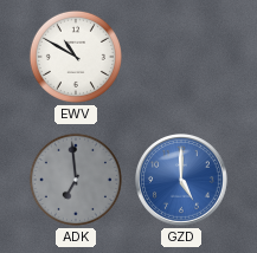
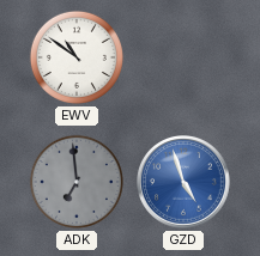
EWV: 10:50 -> 10:51 (77, 57)
GZD: 5:00 -> 4:57 (185, 183)
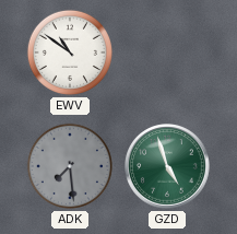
ADK: 6:59 -> 7:29 (70, 166)
GZD dial: blue -> green (168, 167)
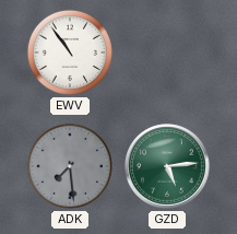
EWV: 10:51 -> 10:54 (70, 52)
GZD: 4:57 -> 5:14 (168, 167)
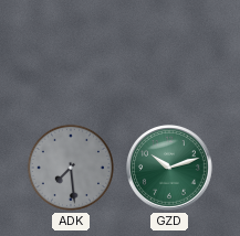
EWV: 10:54 -> none (70, 52)
GZD: 5:14 -> 10:12 (170, 169)
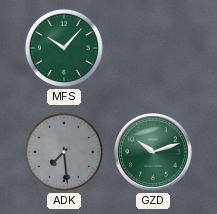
MFS: none -> 10:07 (64, 48)
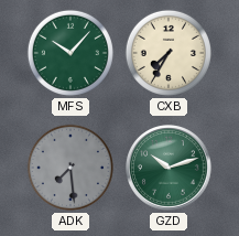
CXB: none -> 7:35 (169, 53)
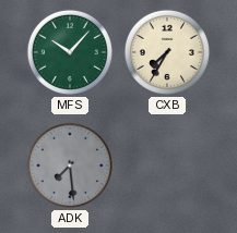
GZD: 10:12 -> none (170, 169)
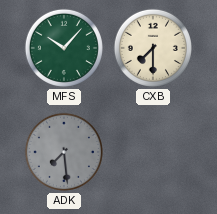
CXB: 7:35 -> 7:30 (153, 48)
